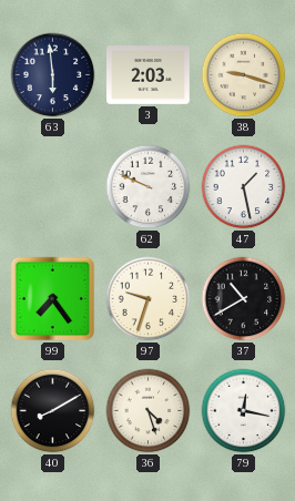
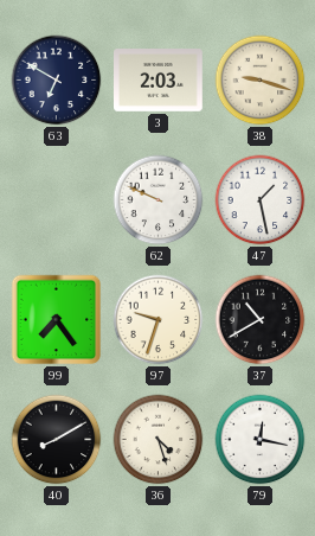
63: 5:59 -> 6:50 (57, 81)
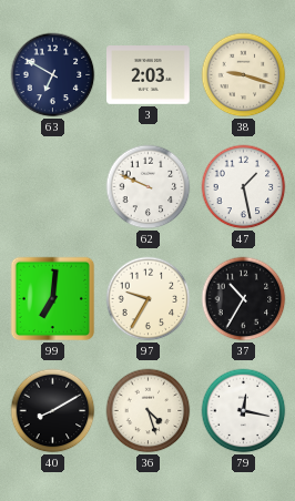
99: 7:24 -> 7:01 (53, 299)
97: 9:33 -> 9:35 (149, 299)
37: 10:40 -> 10:35 (244, 299)
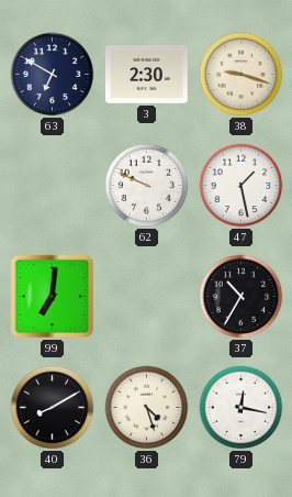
3: 2:03 -> 2:30 (147, 75)
97: 9:35 -> none (149, 299)
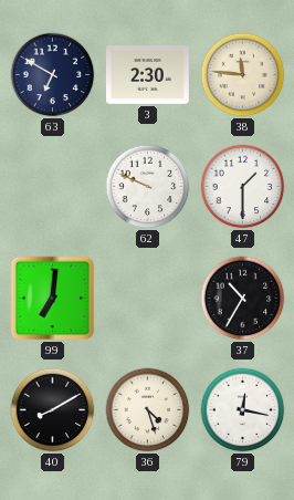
38: 9:18 -> 11:46 (243, 75)
47: 1:28 -> 1:30 (243, 187)
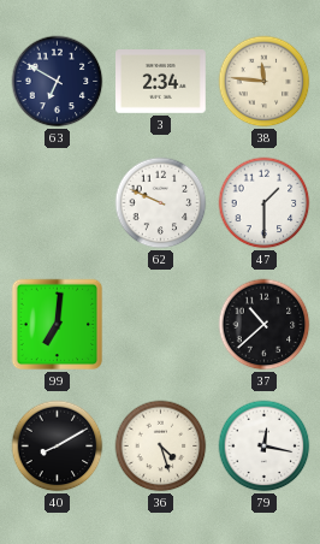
3: 2:30 -> 2:34 (161, 82)
37: 10:35 -> 10:38 (265, 325)
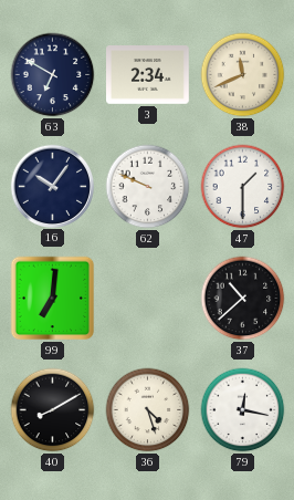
38: 11:46 -> 11:41 (243, 75)
16: none -> 10:06 (52, 186)
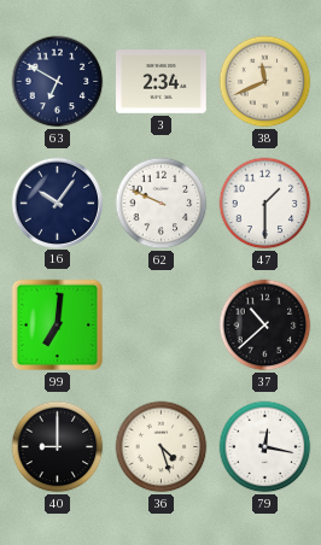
40: 8:10 -> 9:00 (58, 447)
